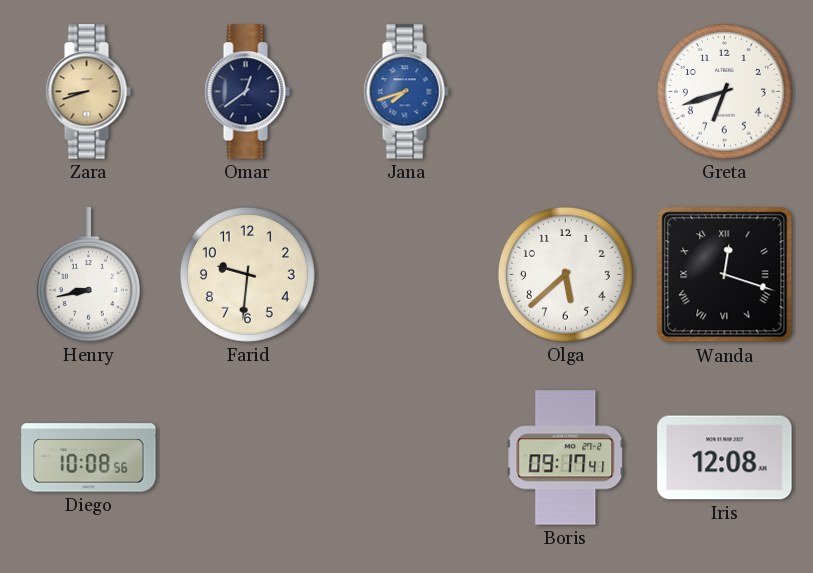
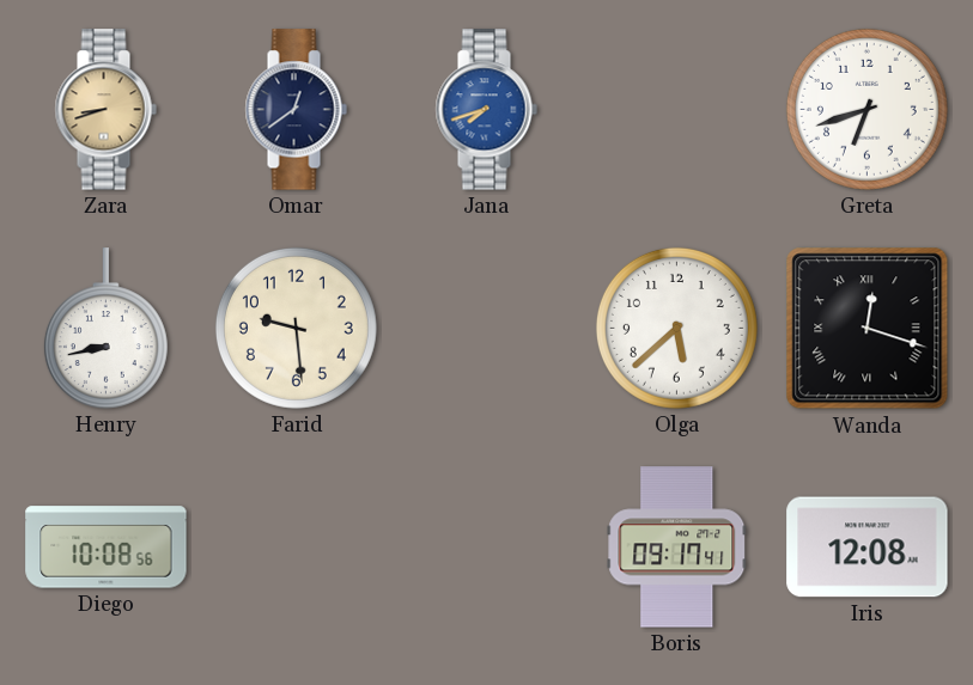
Farid: 9:31 -> 9:29 (296, 328)
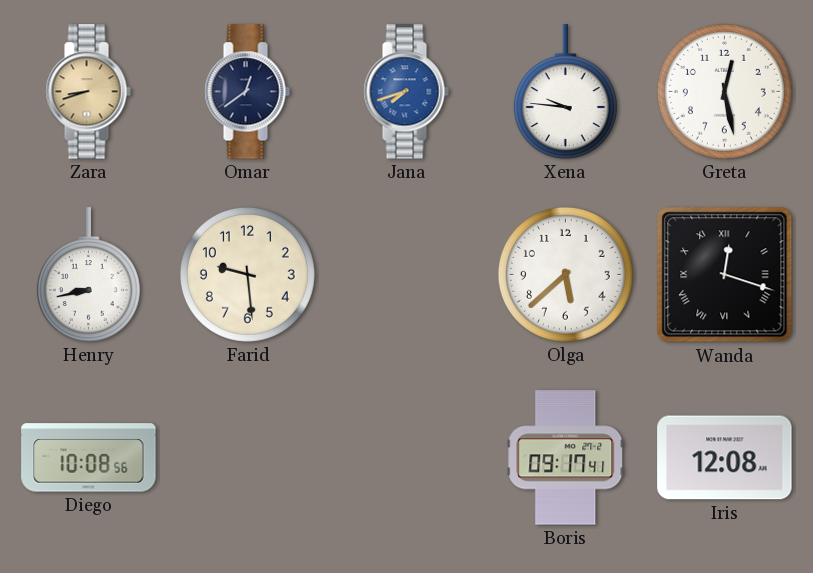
Xena: none -> 9:46 (565, 92)
Greta: 6:42 -> 12:28 (724, 91)
